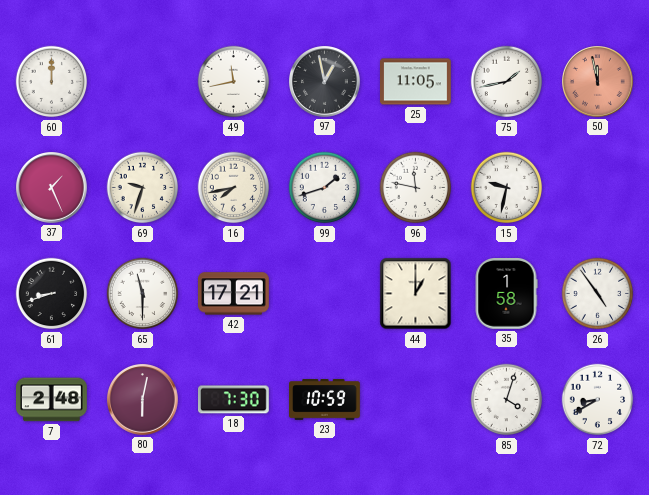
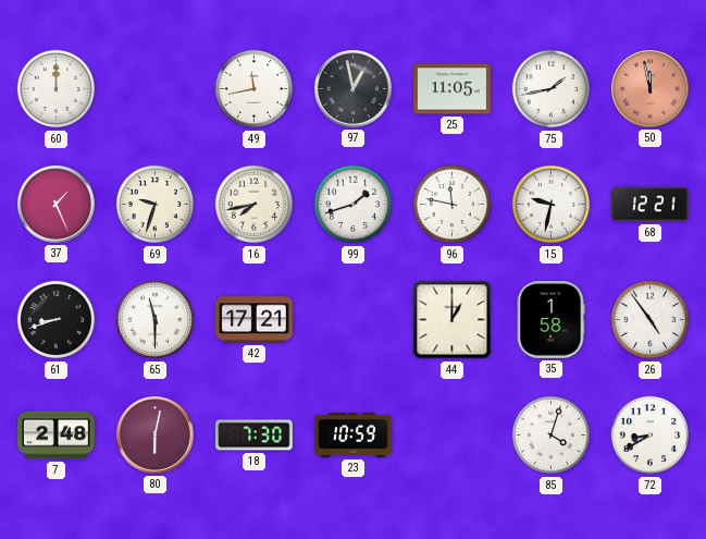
68: none -> 12:21 (651, 205)
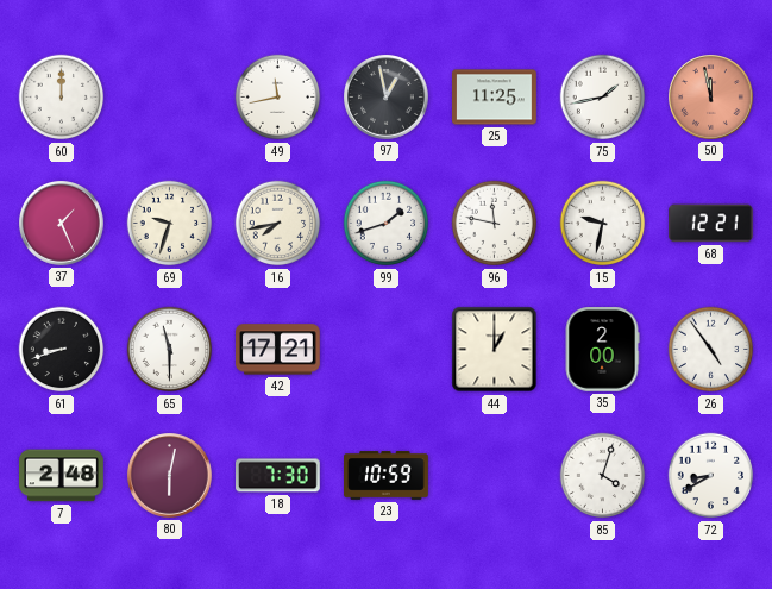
25: 11:05 -> 11:25 (495, 98)
35: 1:58 -> 2:00 (602, 350)
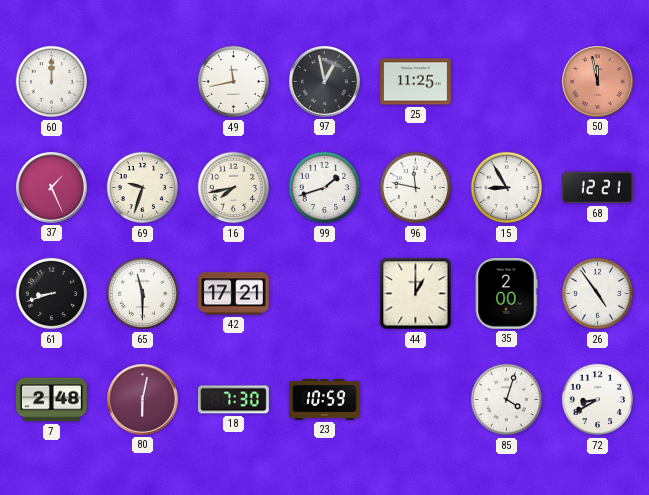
75: 1:43 -> none (603, 98)
15: 9:32 -> 8:55 (507, 188)
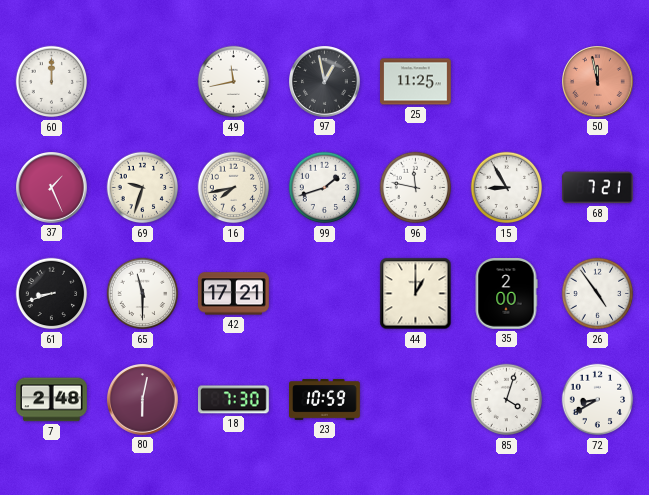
68: 12:21 -> 7:21 (598, 188)
